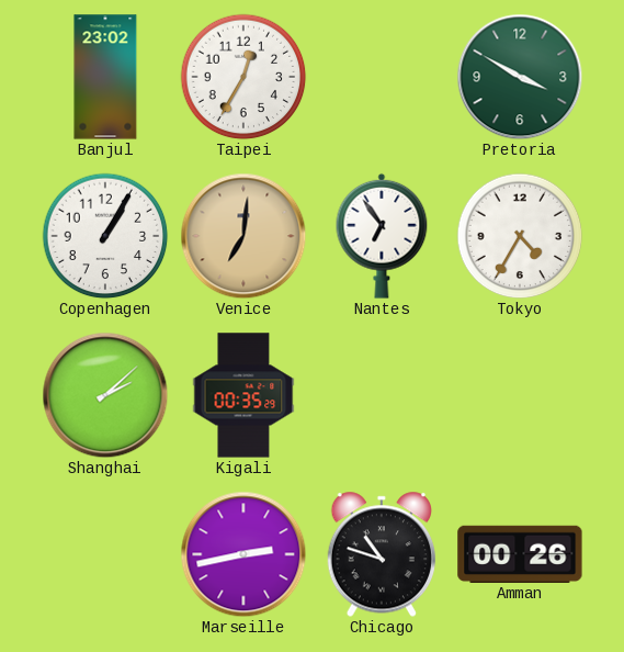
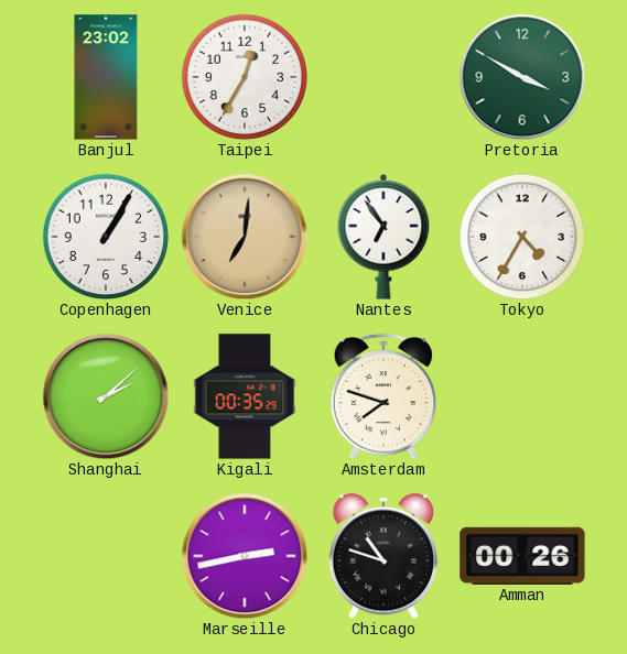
Amsterdam: none -> 7:48 (383, 396)
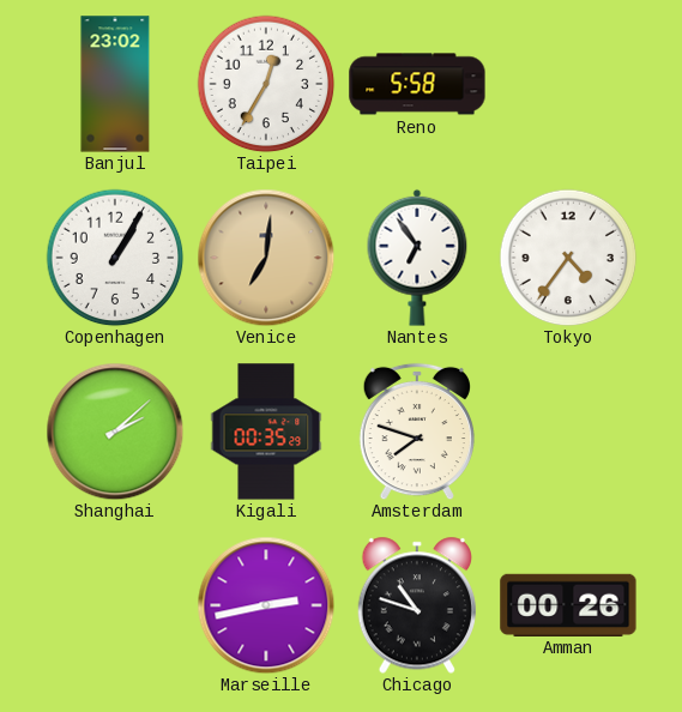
Reno: none -> 5:58 (417, 84)
Pretoria: 3:50 -> none (522, 77)
Tokyo: 4:35 -> 4:36 (568, 258)
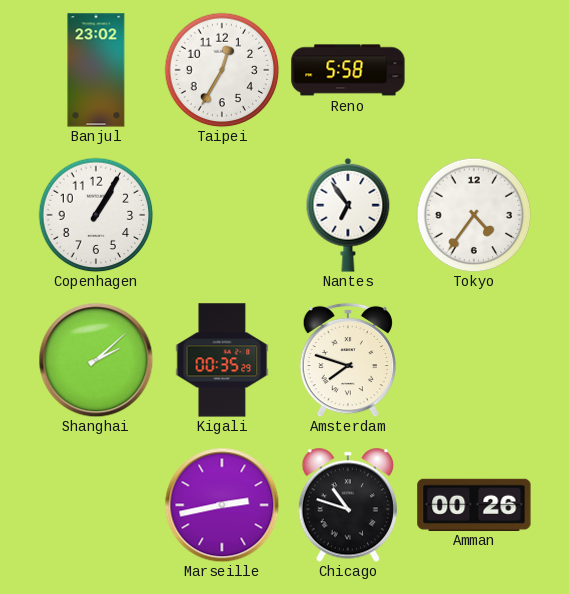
Venice: 7:01 -> none (266, 258)
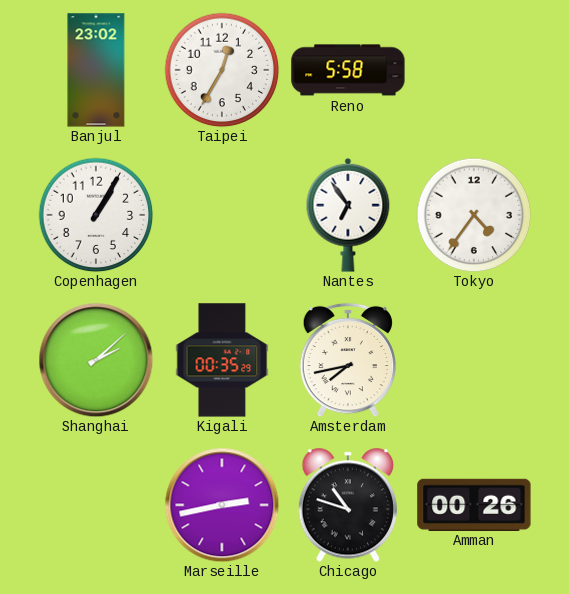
Amsterdam: 7:48 -> 7:43 (348, 360)
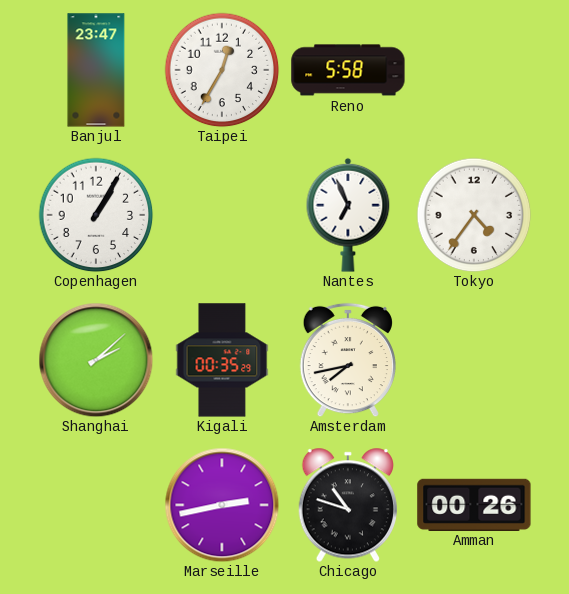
Banjul: 23:02 -> 23:47 (96, 70)
Nantes: 6:54 -> 6:56 (348, 215)
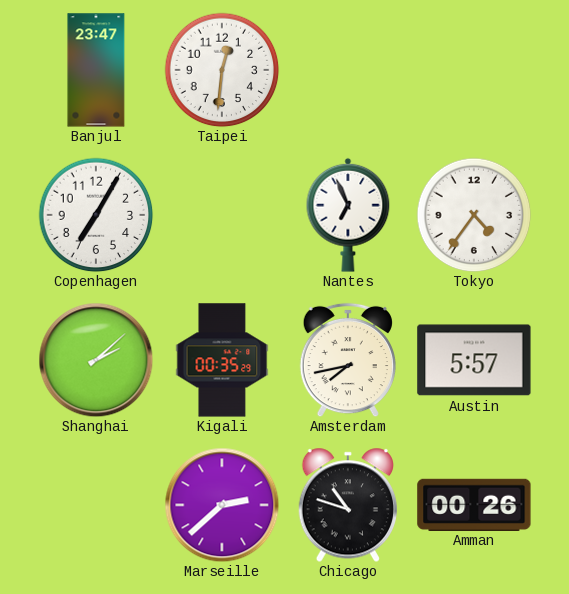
Taipei: 12:35 -> 12:31 (222, 70)
Reno: 5:58 -> none (348, 70)
Copenhagen: 1:05 -> 7:05 (96, 215)
Austin: none -> 5:57 (474, 360)
Marseille: 2:43 -> 2:38 (222, 505)
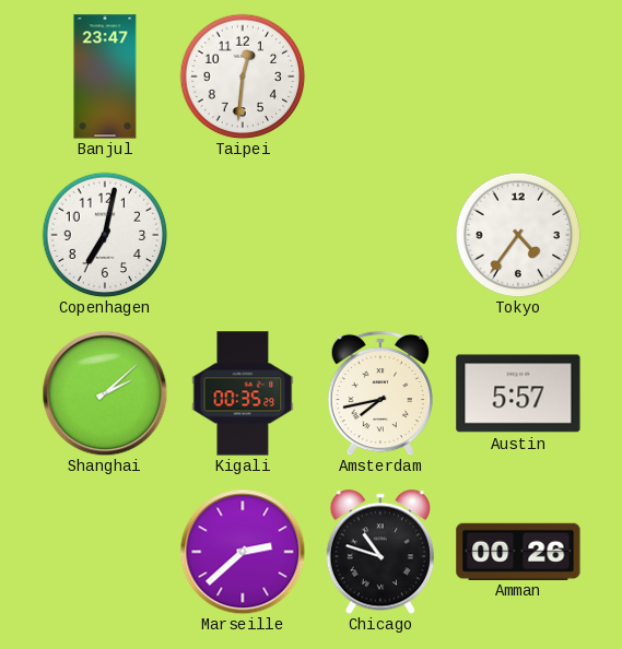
Copenhagen: 7:05 -> 7:02 (105, 235)
Nantes: 6:56 -> none (348, 215)
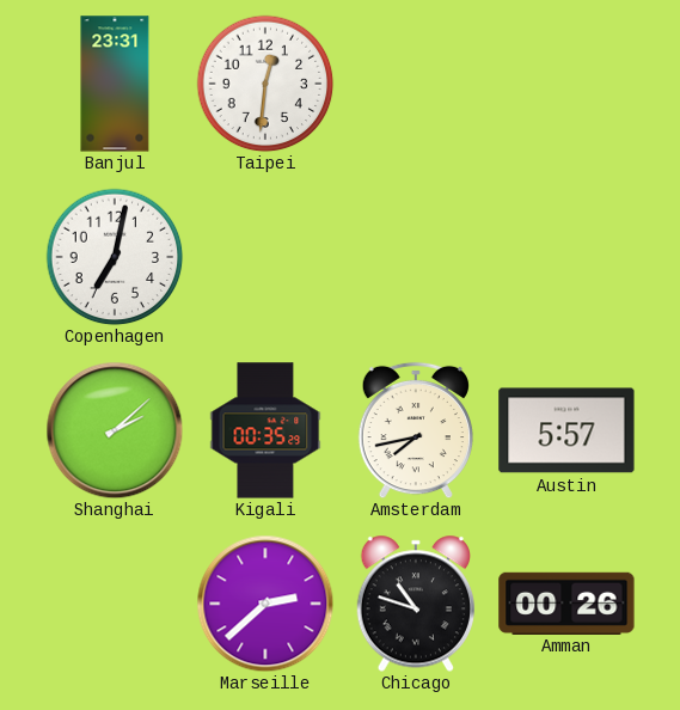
Banjul: 23:47 -> 23:31 (115, 84)
Tokyo: 4:36 -> none (518, 235)
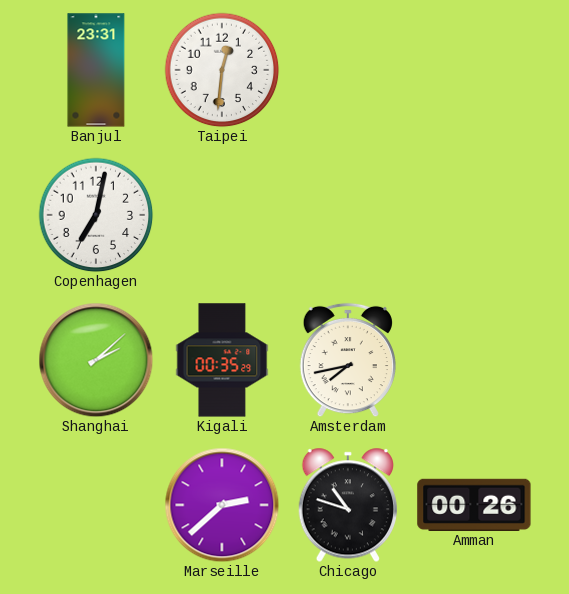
Austin: 5:57 -> none (566, 430)
